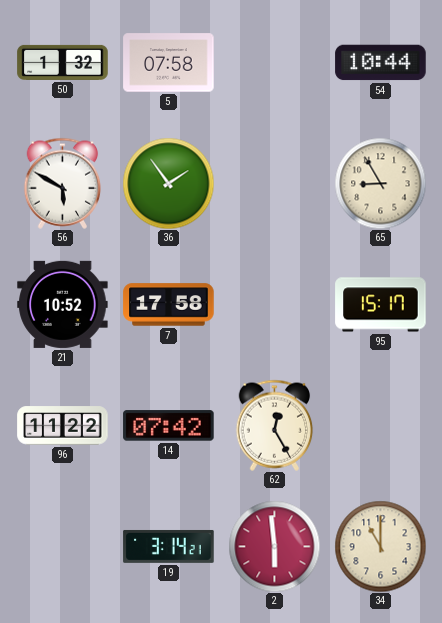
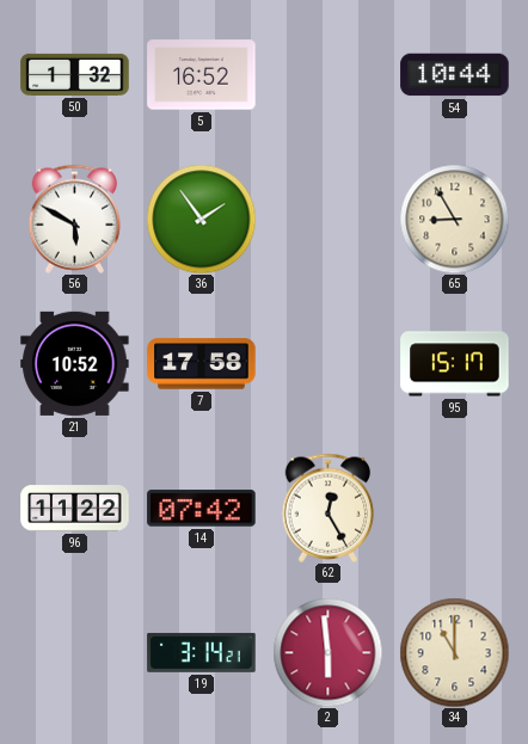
5: 07:58 -> 16:52 (202, 75)
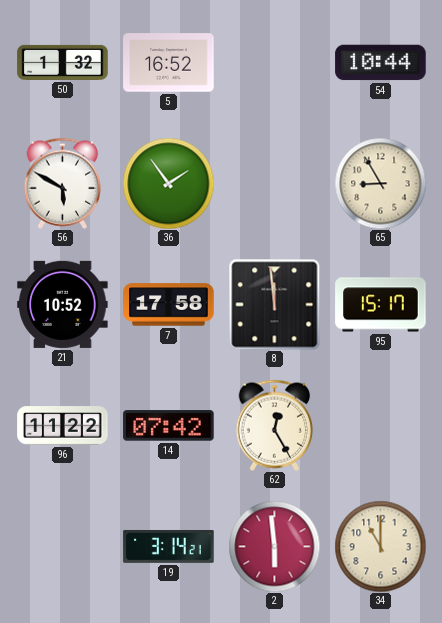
8: none -> 11:59 (274, 304)
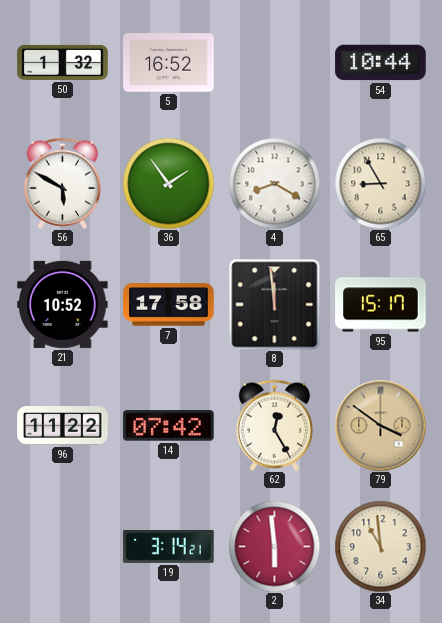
4: none -> 8:20 (274, 183)
79: none -> 3:51 (380, 425)
34: 11:00 -> 10:59 (380, 546)
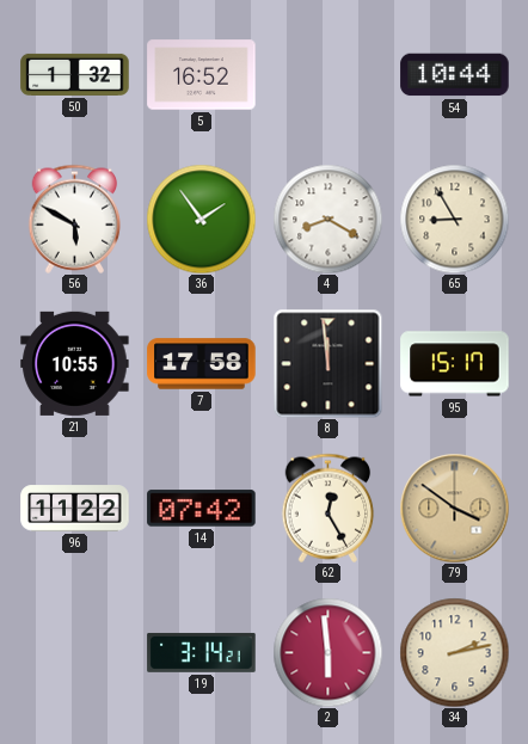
21: 10:52 -> 10:55 (75, 363)
34: 10:59 -> 2:13 (454, 652)
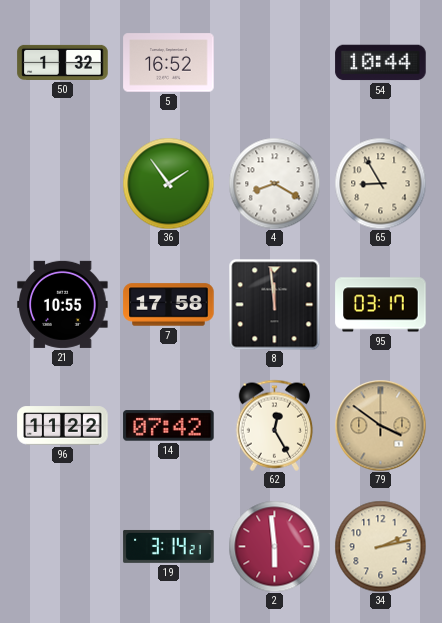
56: 5:50 -> none (75, 219)
95: 15:17 -> 03:17 (381, 305)
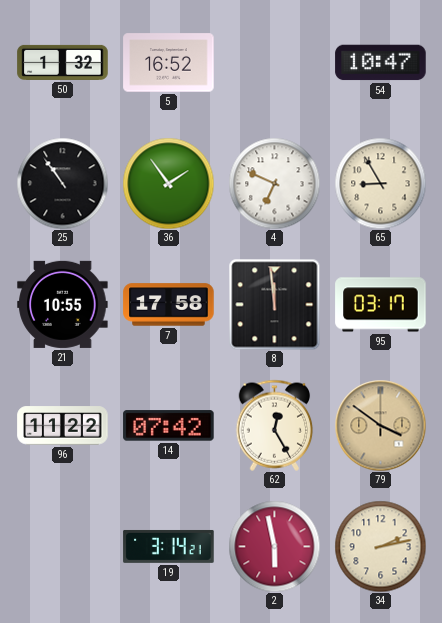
54: 10:44 -> 10:47 (381, 63)
25: none -> 10:54 (62, 183)
4: 8:20 -> 6:49 (274, 183)
2: 5:59 -> 5:58 (274, 546)
